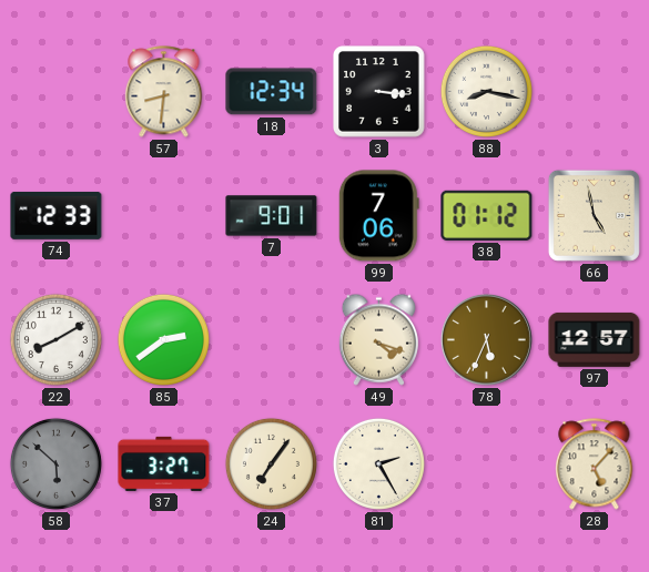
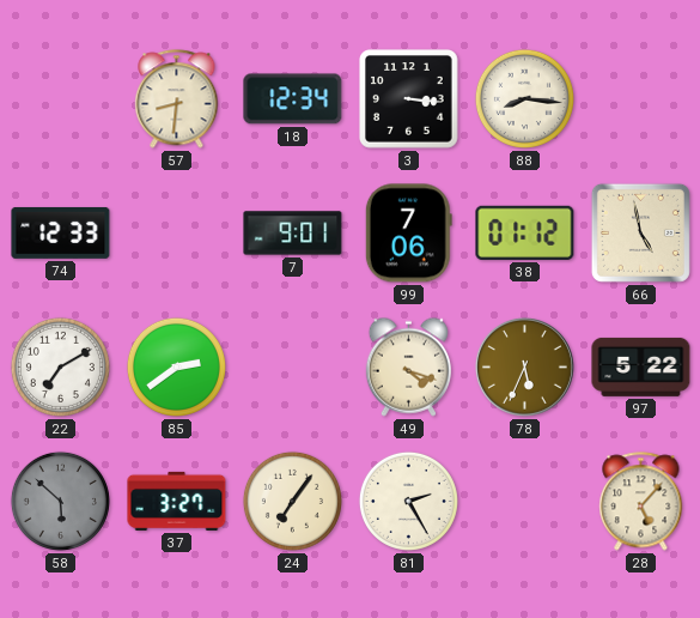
88: 8:17 -> 8:16 (524, 98)
22: 8:10 -> 7:10 (60, 366)
97: 12:57 -> 5:22 (641, 366)
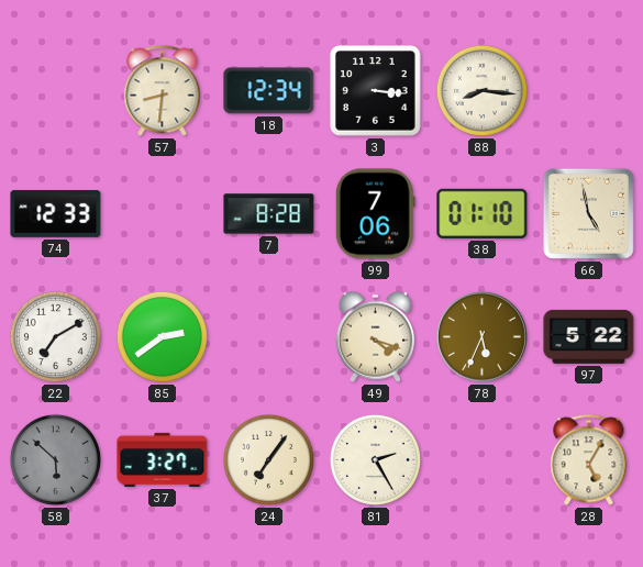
7: 9:01 -> 8:28 (269, 214)
38: 01:12 -> 01:10 (483, 213)
28: 5:07 -> 5:05 (589, 460)
